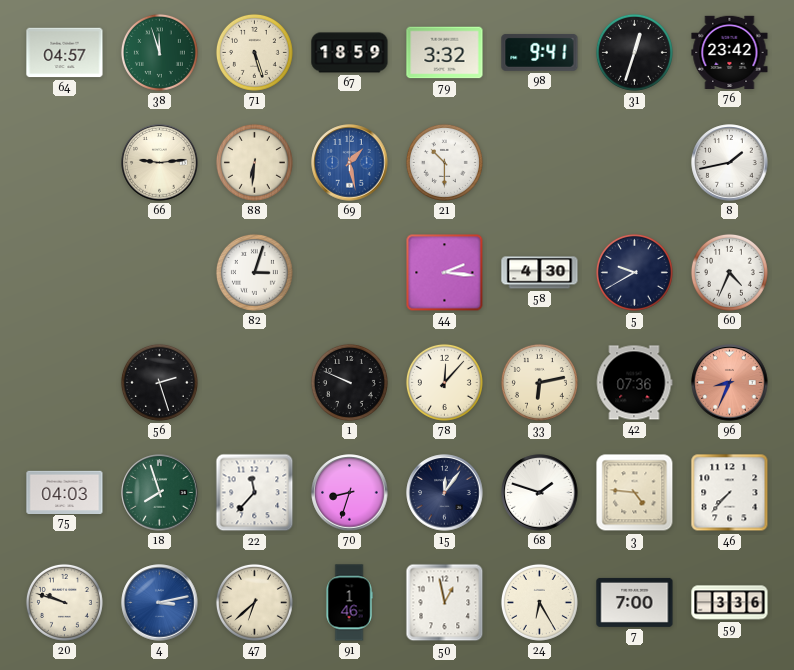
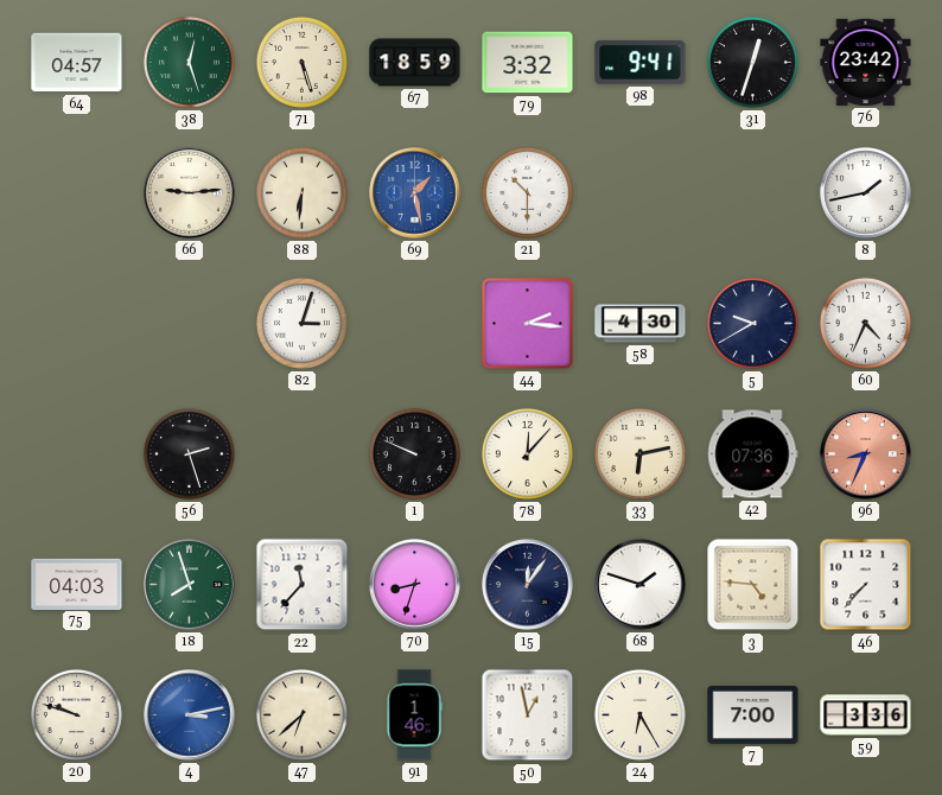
38: 11:57 -> 12:27 (189, 62)
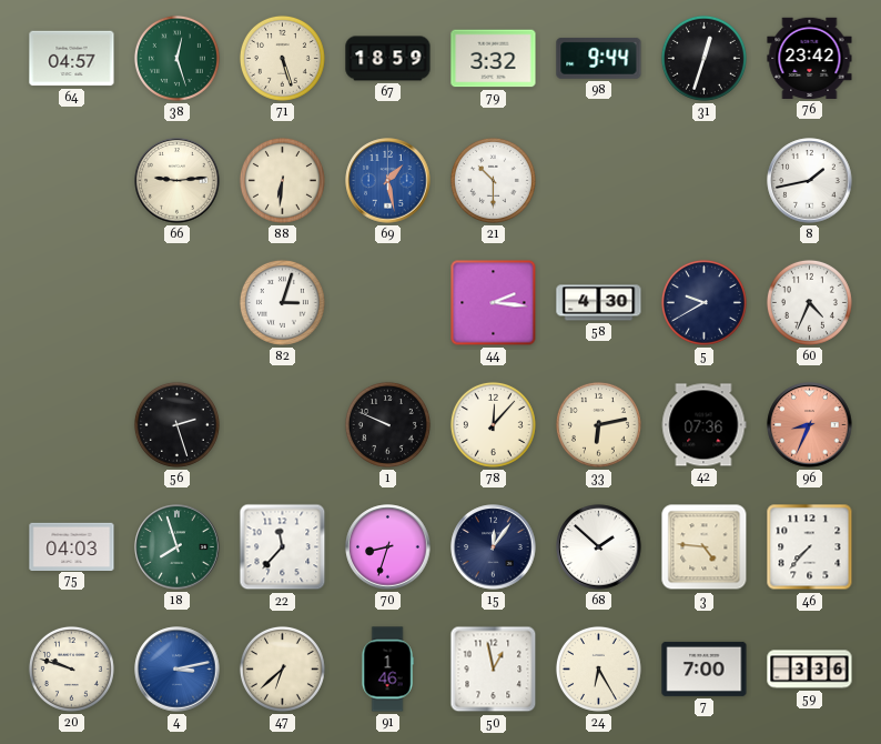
98: 9:41 -> 9:44 (599, 58)
68: 1:48 -> 1:52 (599, 547)
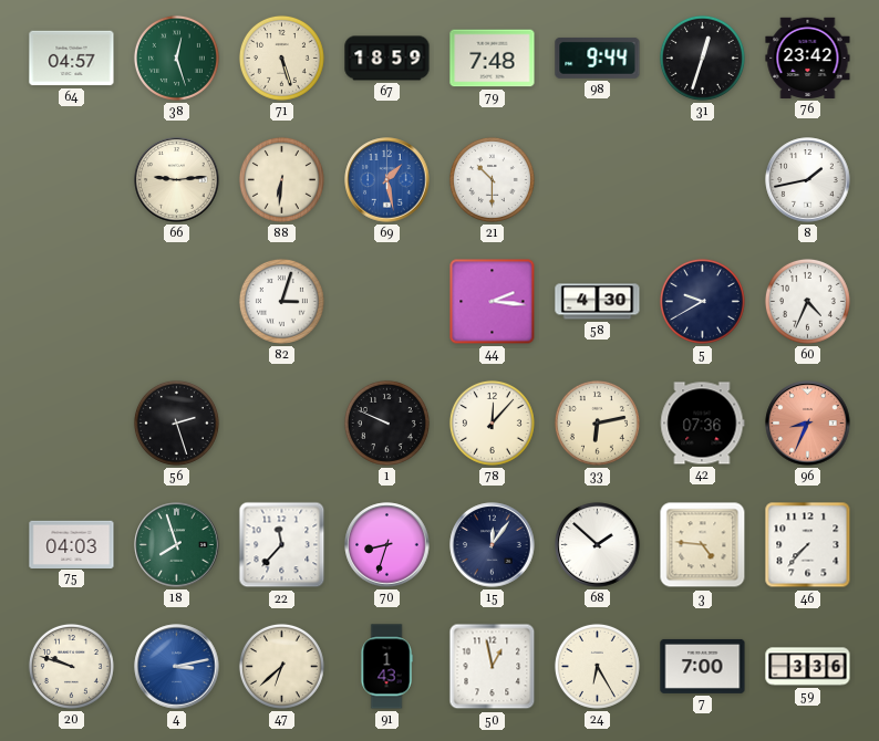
79: 3:32 -> 7:48 (493, 59)
91: 1:46 -> 1:43 (386, 667)
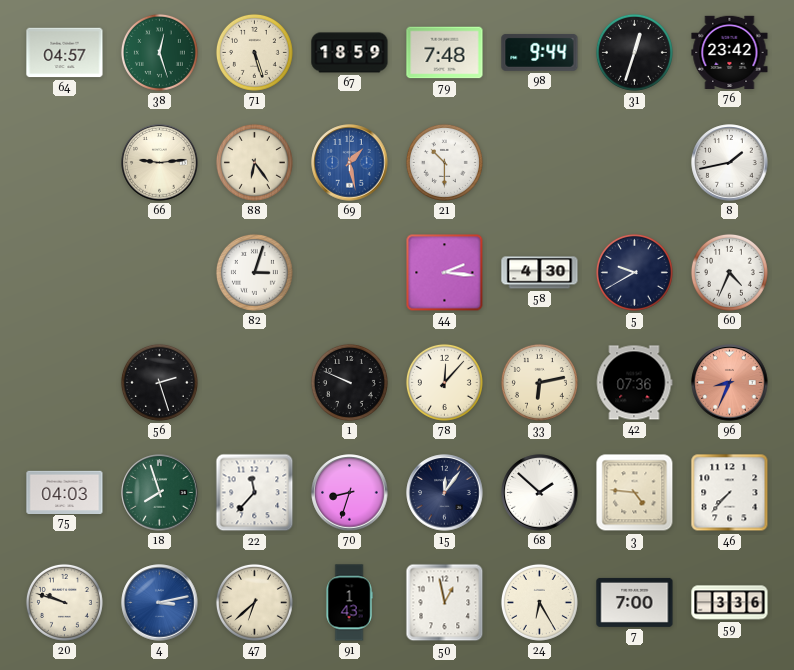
88: 6:31 -> 6:24 (254, 162)
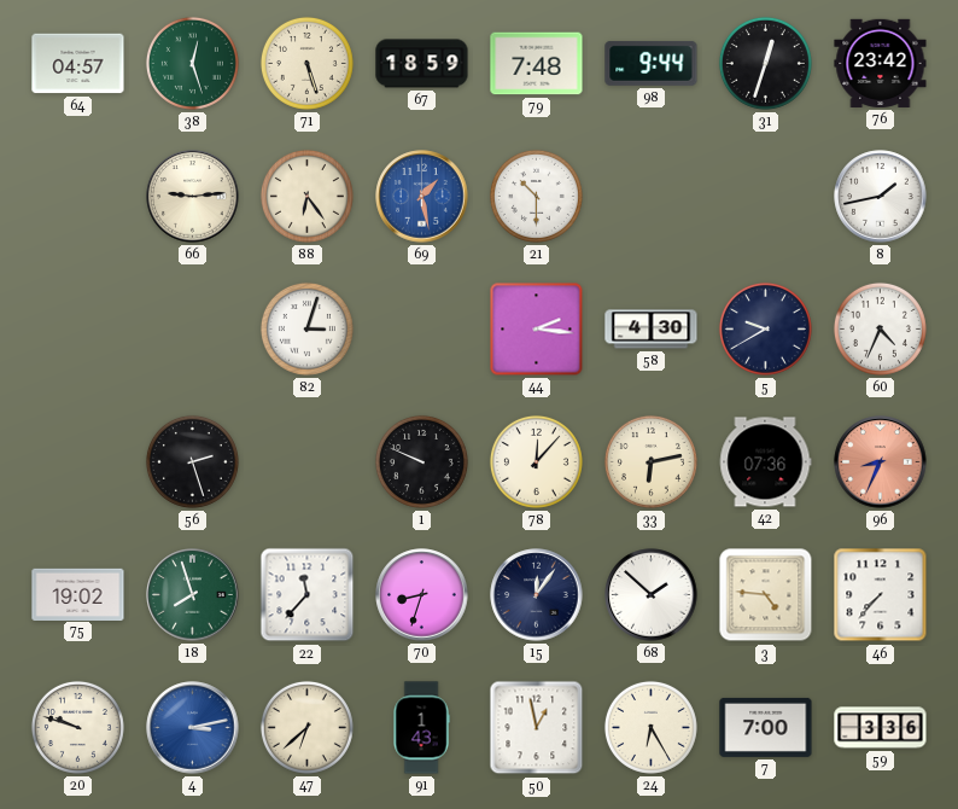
75: 04:03 -> 19:02 (78, 594)
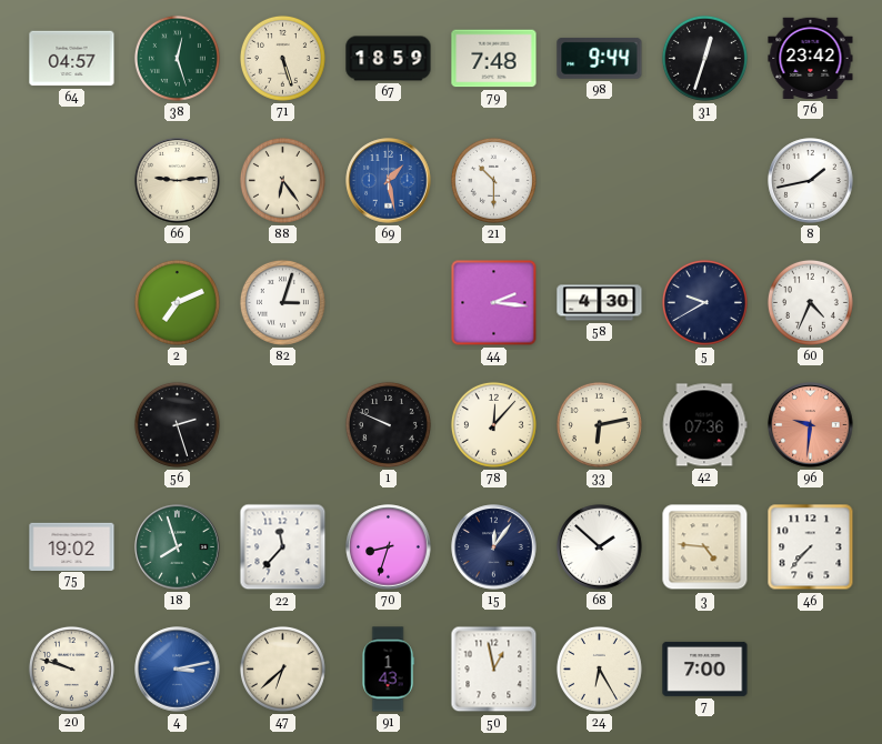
2: none -> 7:11 (177, 302)
96: 8:34 -> 9:31 (811, 425)
59: 3:36 -> none (881, 728)
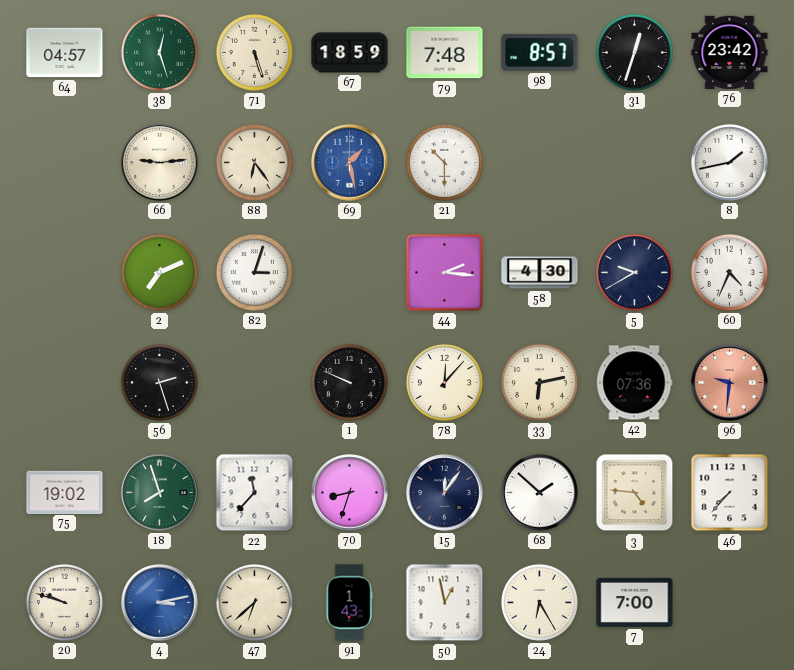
98: 9:44 -> 8:57 (540, 52)
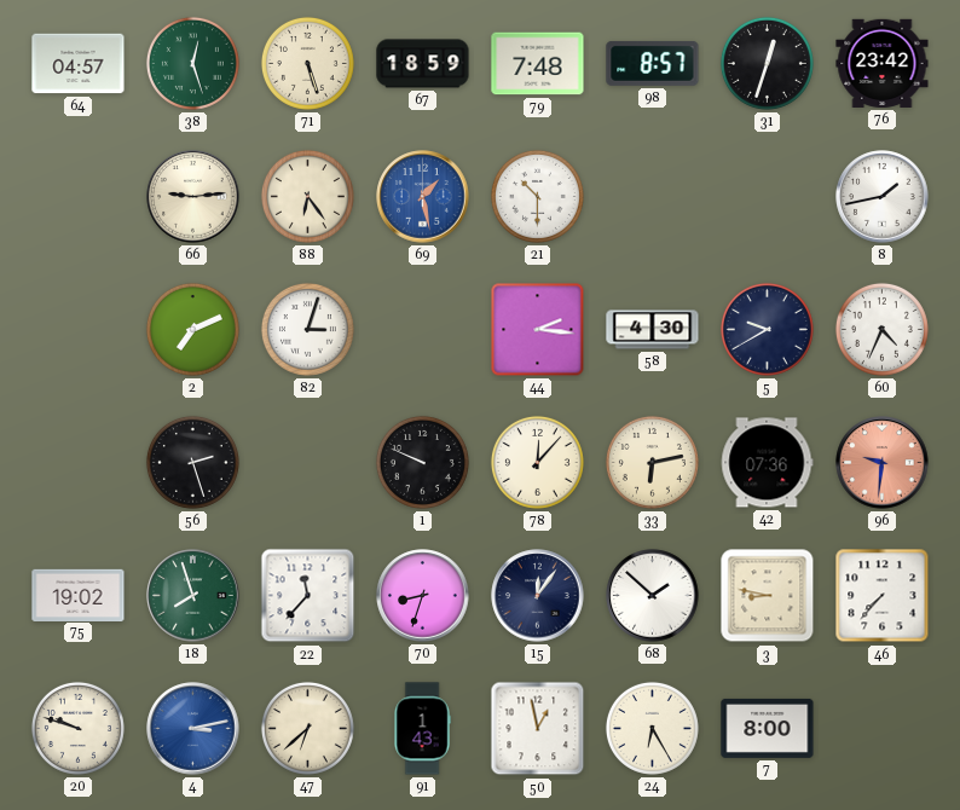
3: 4:46 -> 8:47 (768, 596)
7: 7:00 -> 8:00 (768, 728)
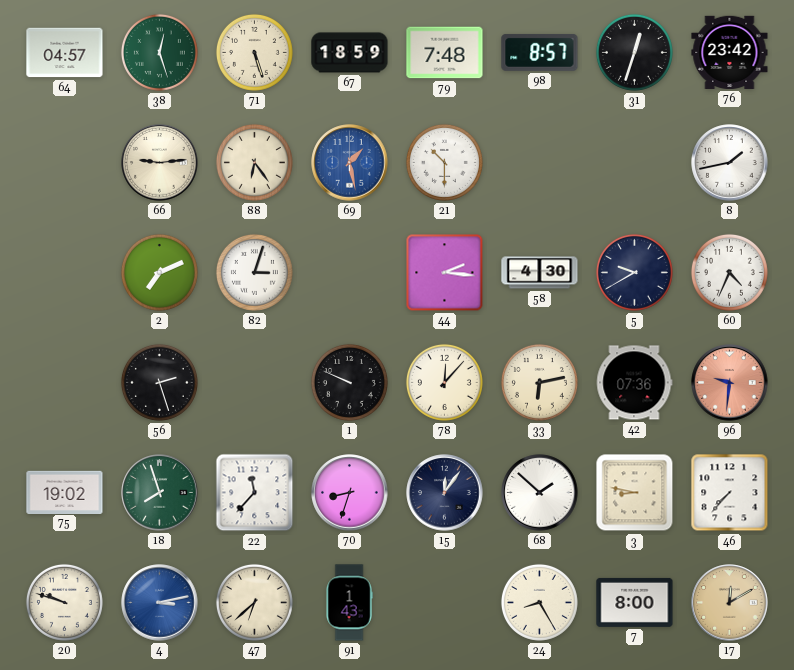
50: 12:58 -> none (538, 729)
24: 6:25 -> 8:25 (539, 602)
17: none -> 12:10 (730, 603)
